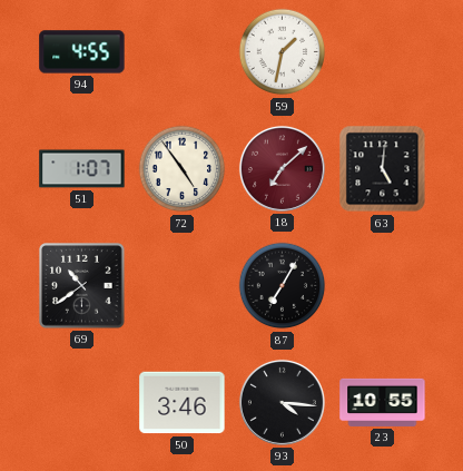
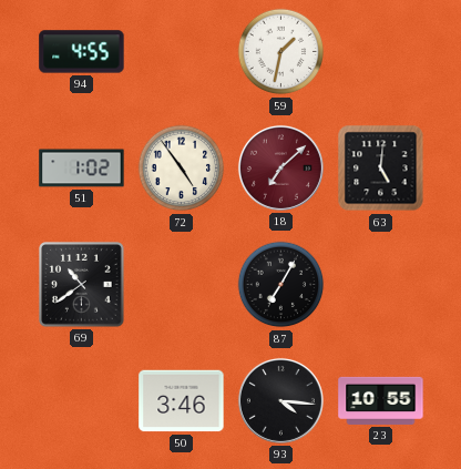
51: 1:07 -> 1:02 (82, 169)
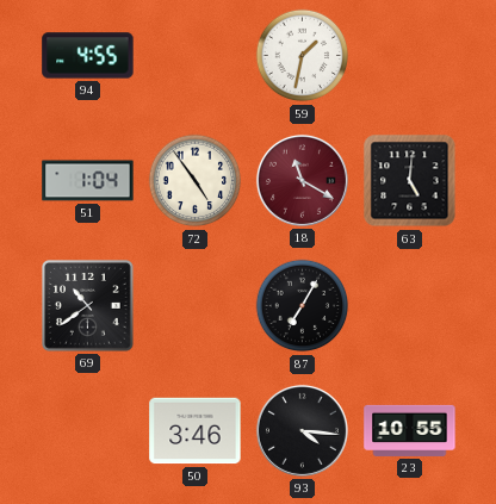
51: 1:02 -> 1:04 (88, 181)
18: 7:08 -> 11:20 (302, 180)
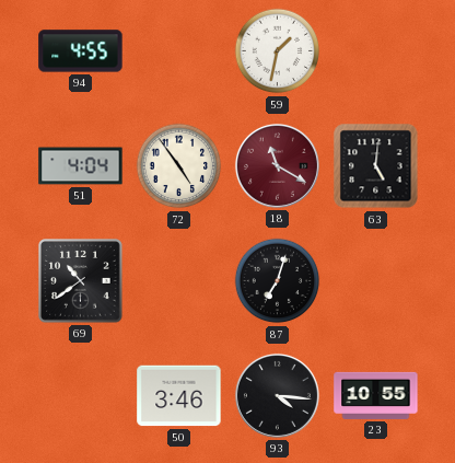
51: 1:04 -> 4:04 (81, 166)
87: 7:05 -> 7:03 (278, 281)
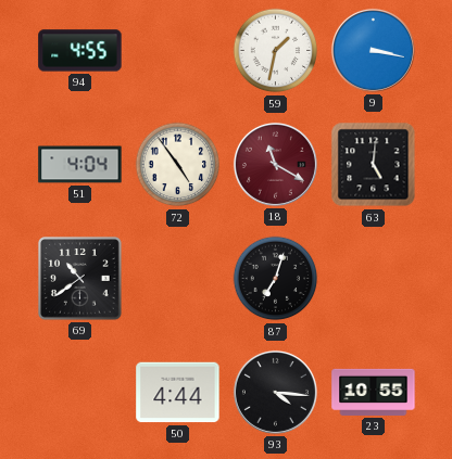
9: none -> 3:17 (373, 50)
50: 3:46 -> 4:44 (178, 393)
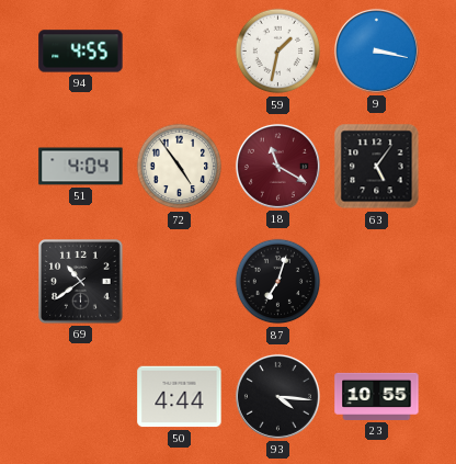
63: 5:01 -> 5:06 (377, 167)
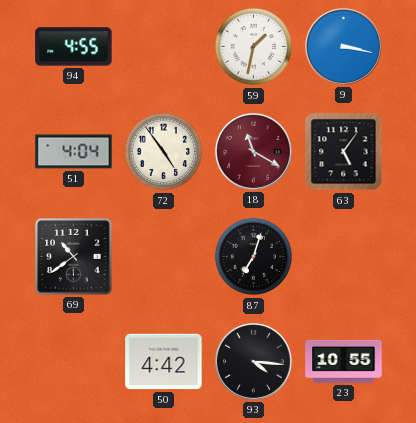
50: 4:44 -> 4:42 (164, 362)
